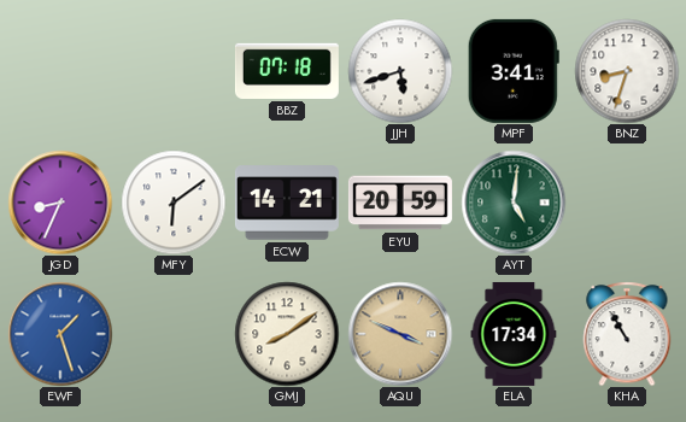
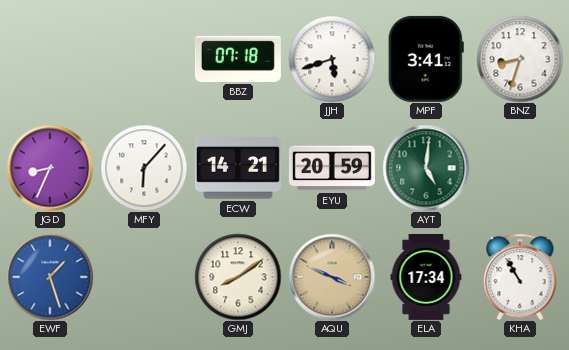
MFY: 6:09 -> 6:07 (144, 168)
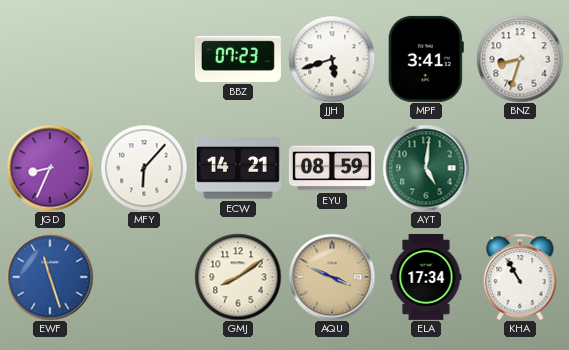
BBZ: 07:18 -> 07:23 (238, 59)
EYU: 20:59 -> 08:59 (332, 168)
EWF: 1:27 -> 11:27 (50, 277)
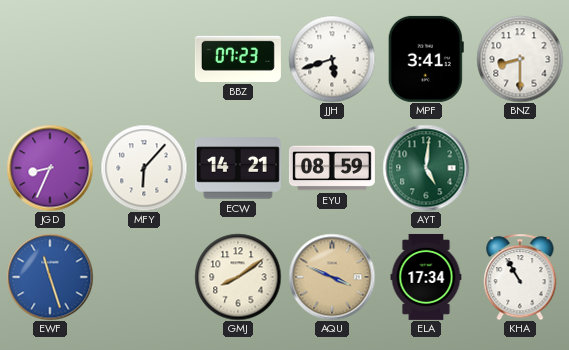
BNZ: 8:33 -> 8:30 (520, 59)
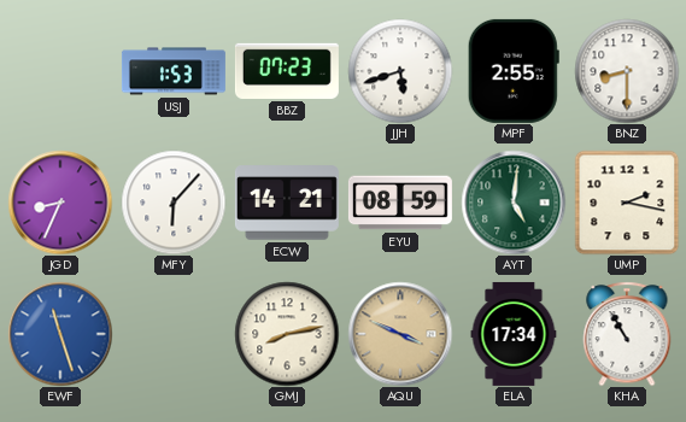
USJ: none -> 1:53 (174, 71)
MPF: 3:41 -> 2:55 (514, 71)
UMP: none -> 2:17 (627, 203)
GMJ: 8:09 -> 8:13 (287, 334)
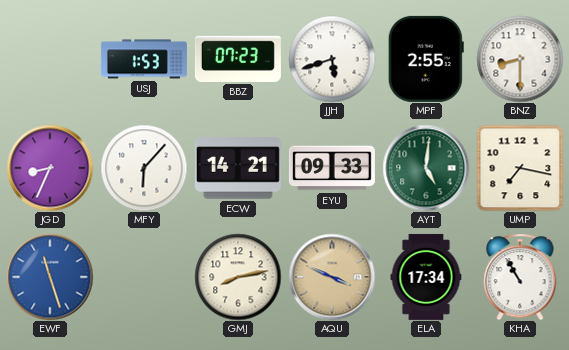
EYU: 08:59 -> 09:33 (332, 168)
UMP: 2:17 -> 7:17 (520, 168)
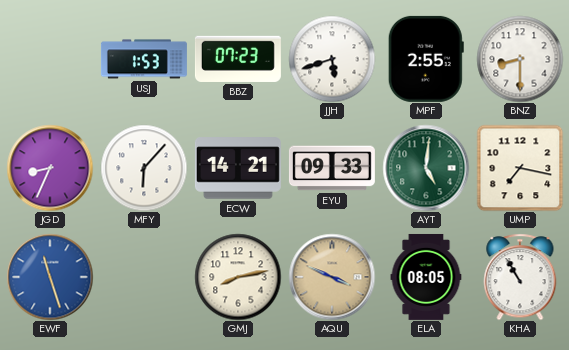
ELA: 17:34 -> 08:05 (426, 277)
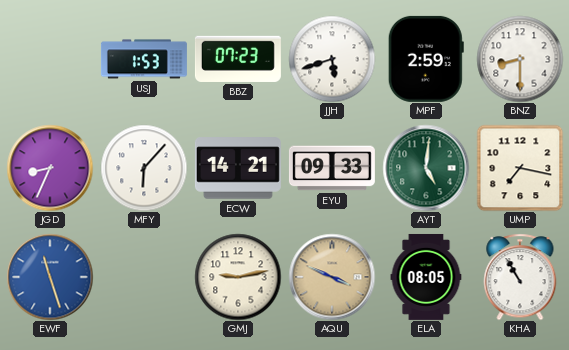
MPF: 2:55 -> 2:59 (426, 59)
GMJ: 8:13 -> 9:13 (238, 277)
